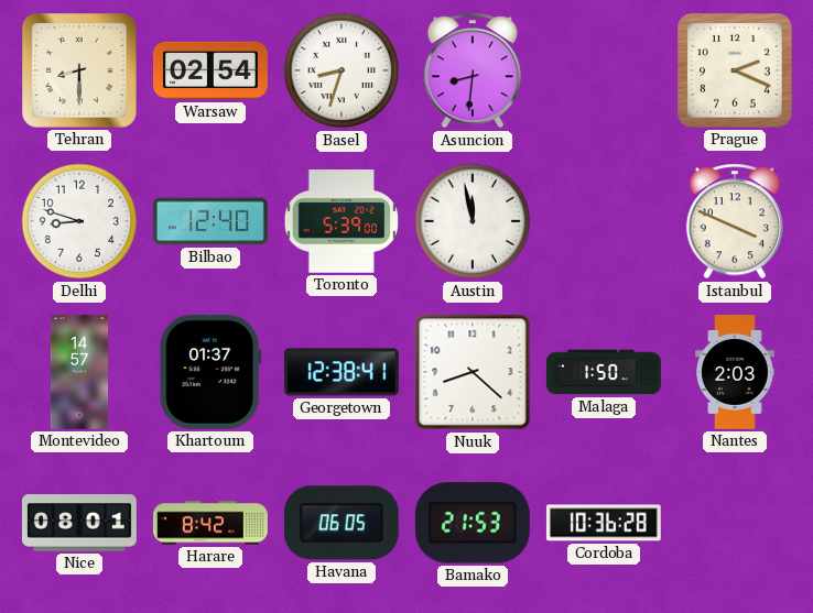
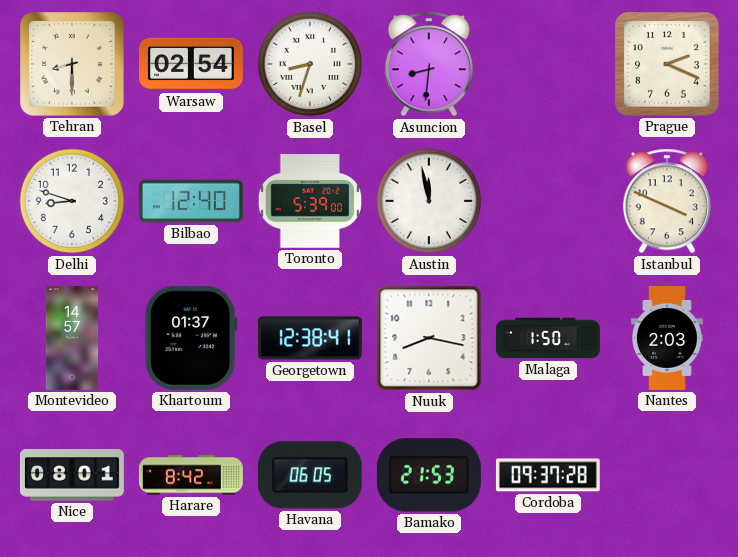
Nuuk: 8:22 -> 8:17 (429, 338)
Cordoba: 10:36 -> 09:37 (548, 475)
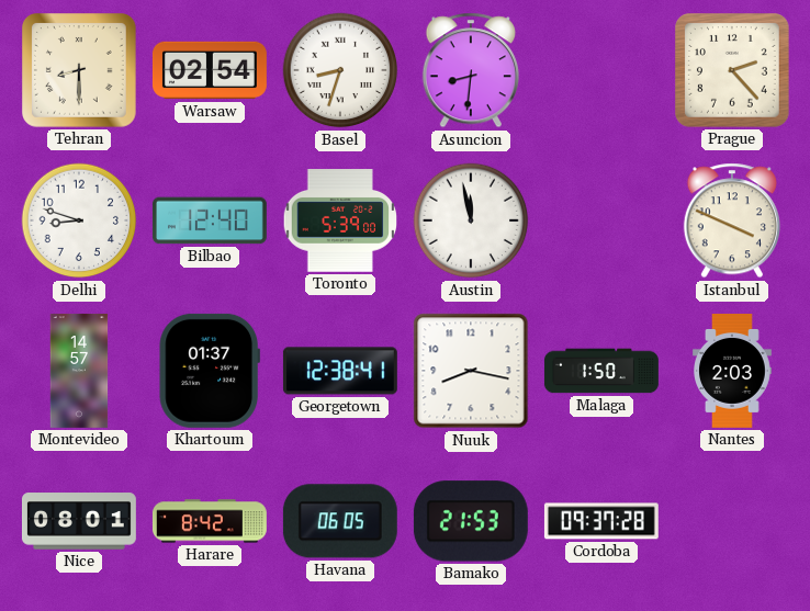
Prague: 2:19 -> 2:23 (733, 71)
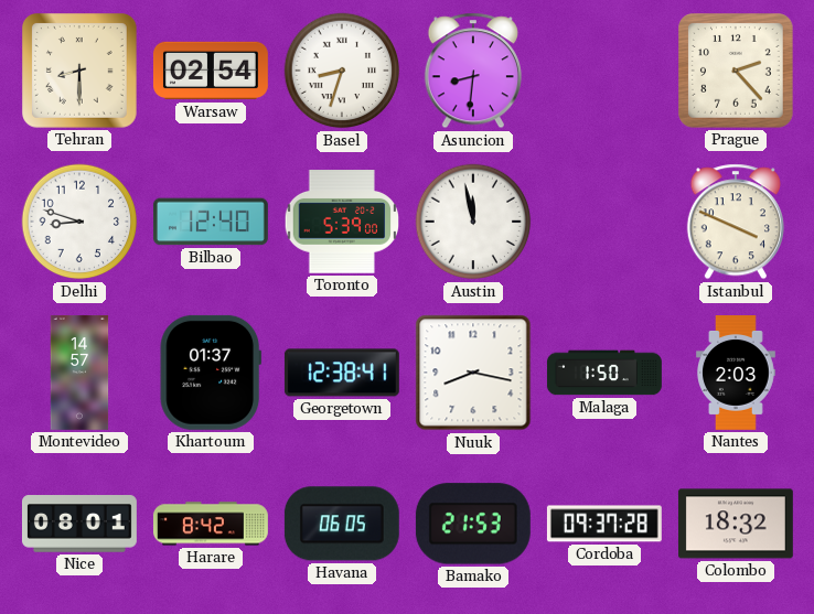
Colombo: none -> 18:32 (736, 524)
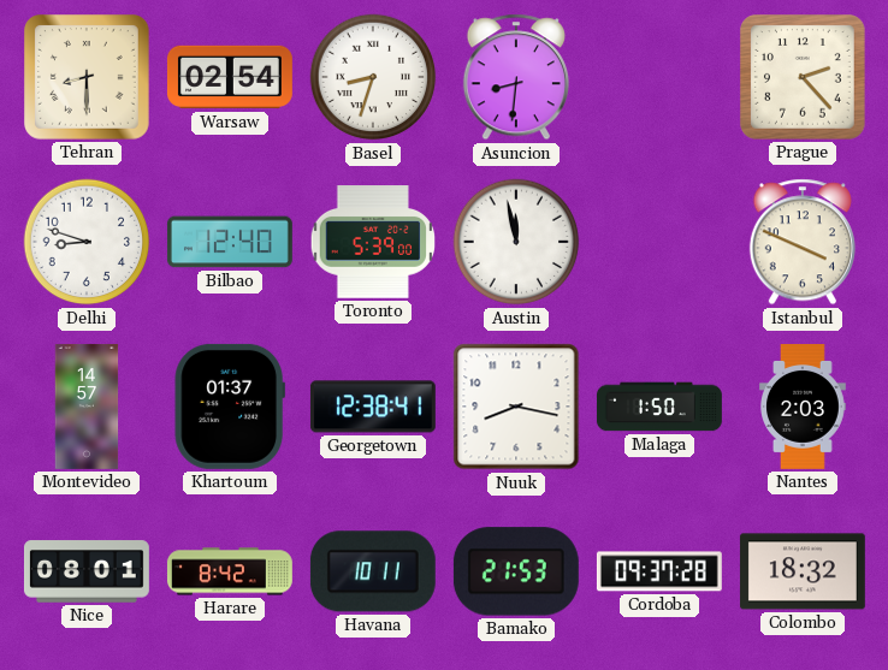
Havana: 06:05 -> 10:11 (373, 571)
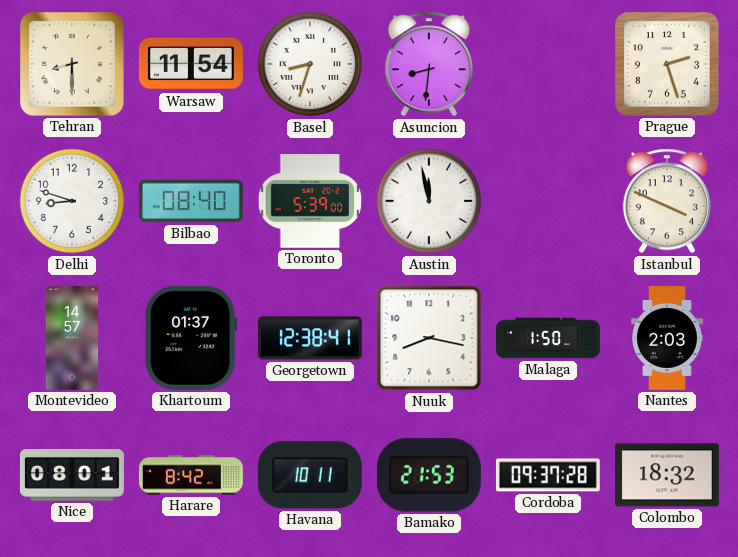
Warsaw: 02:54 -> 11:54 (191, 64)
Prague: 2:23 -> 2:27 (668, 65)
Bilbao: 12:40 -> 08:40 (191, 201)
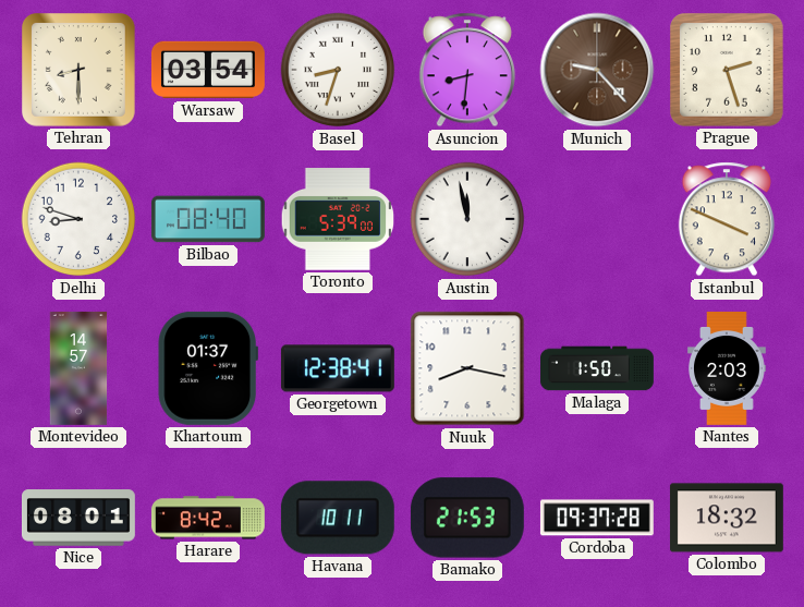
Warsaw: 11:54 -> 03:54 (208, 70)
Munich: none -> 9:23 (597, 70)
